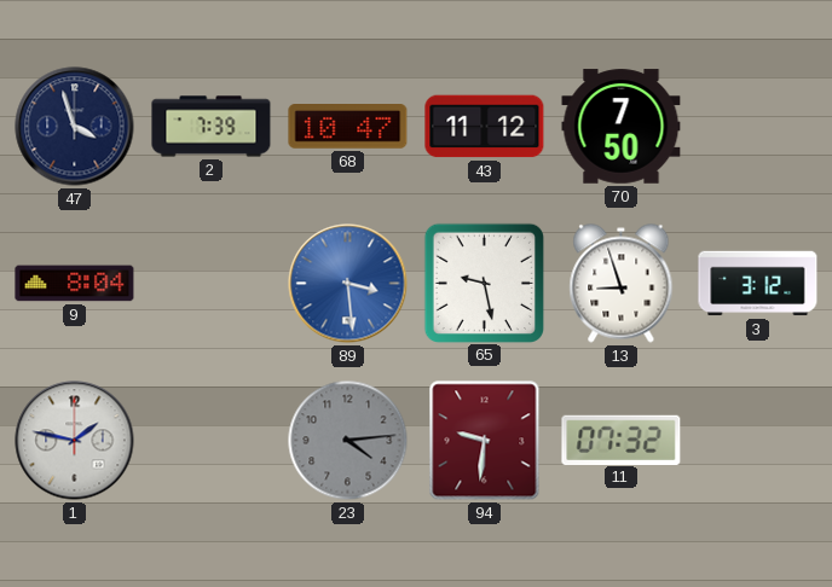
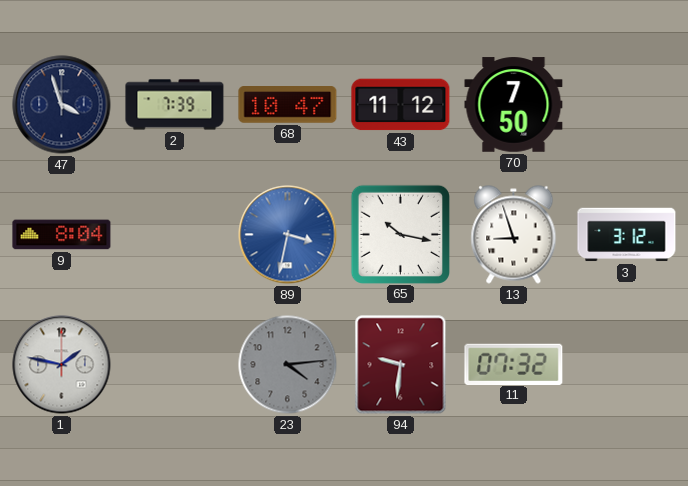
89: 3:29 -> 3:32 (288, 235)
65: 9:28 -> 10:17 (400, 234)
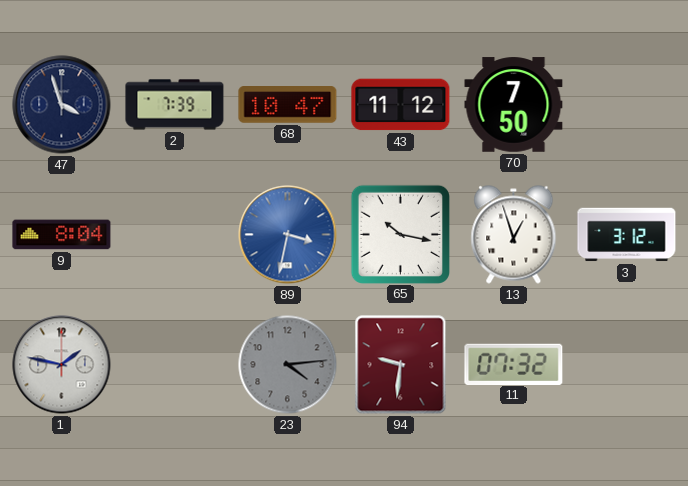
13: 8:57 -> 12:57 (514, 235)
